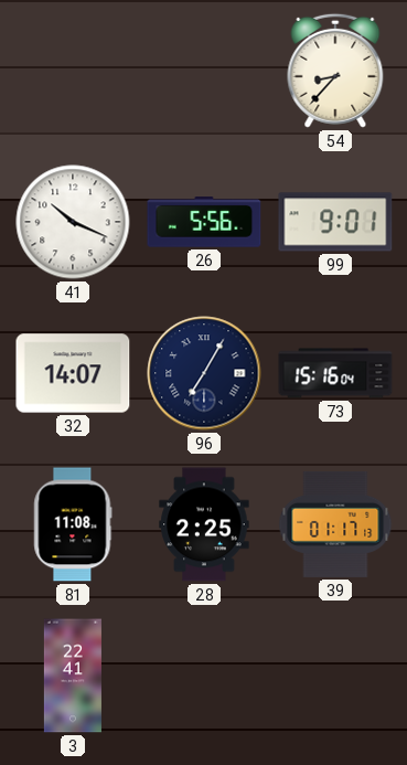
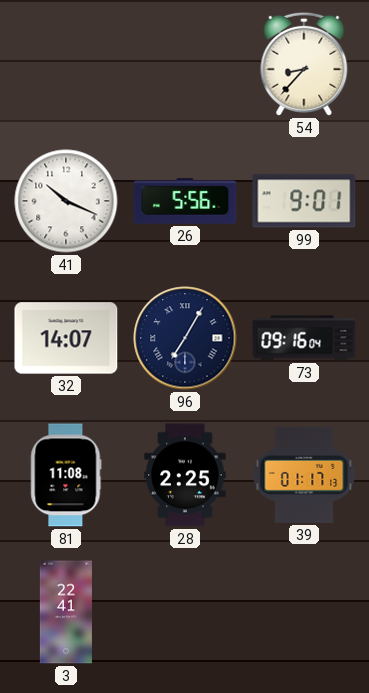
73: 15:16 -> 09:16 (304, 338)
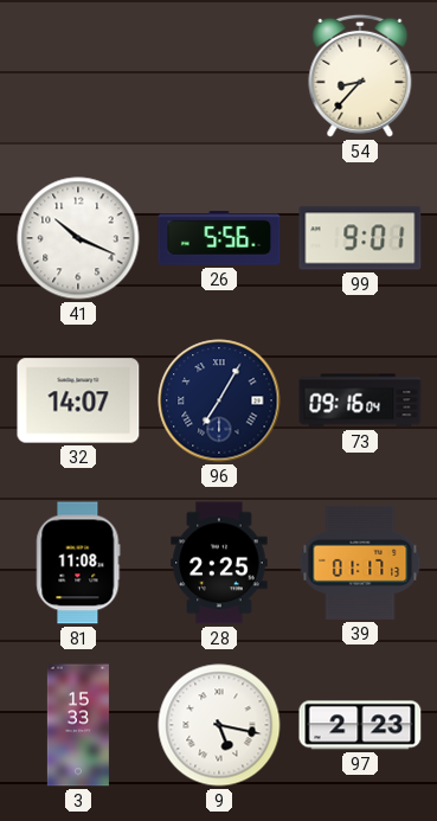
3: 22:41 -> 15:33 (78, 725)
9: none -> 5:17 (219, 725)
97: none -> 2:23 (360, 725)
